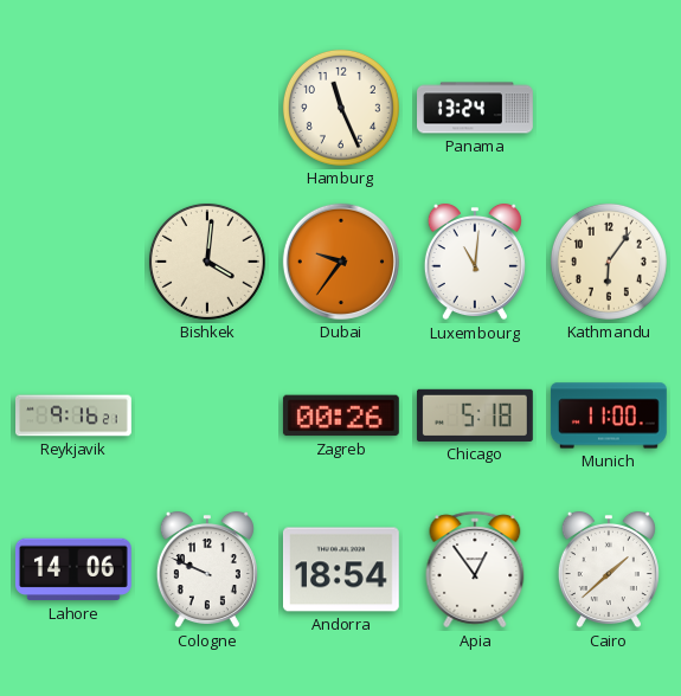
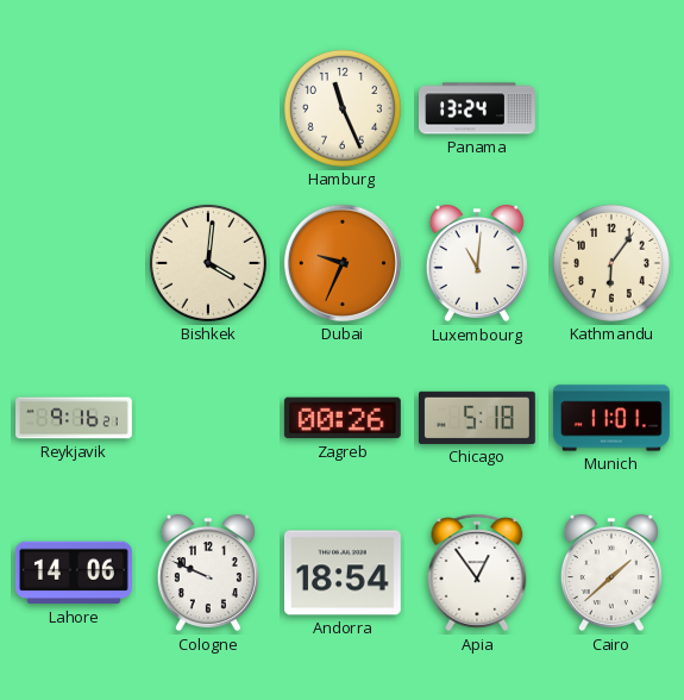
Dubai: 9:36 -> 9:34 (343, 263)
Munich: 11:00 -> 11:01 (611, 418)
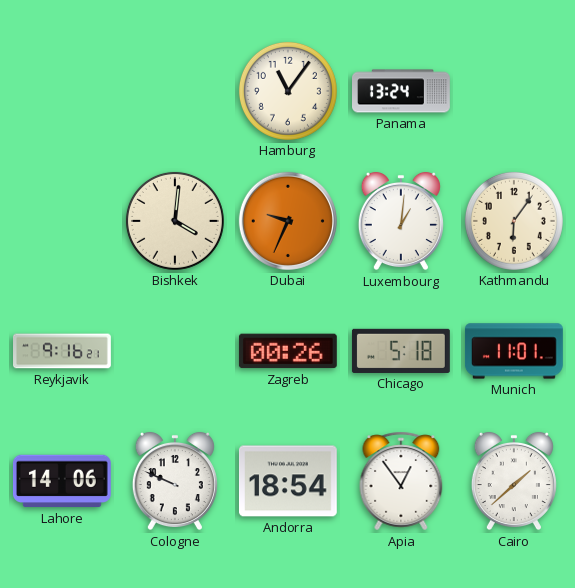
Hamburg: 11:26 -> 11:06 (288, 91)
Luxembourg: 11:01 -> 1:01 (401, 221)
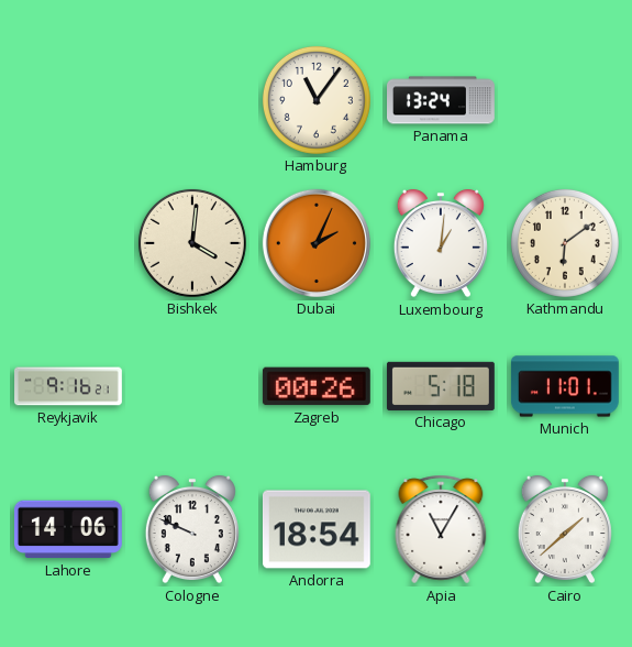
Dubai: 9:34 -> 2:04 (317, 243)
Kathmandu: 6:06 -> 6:09 (565, 243)
Apia: 12:54 -> 11:05 (441, 529)
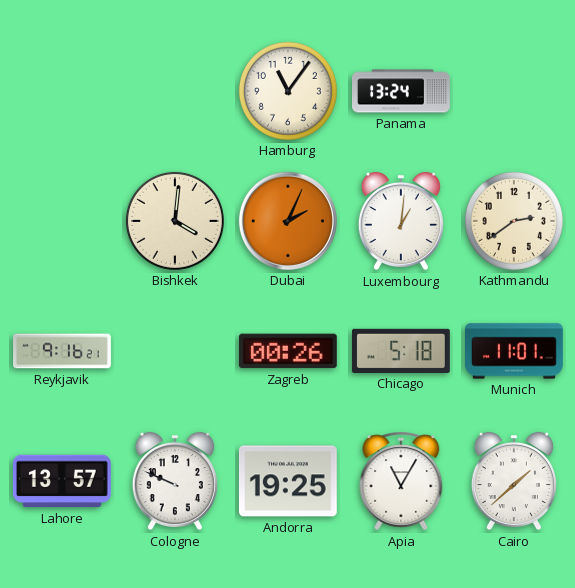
Kathmandu: 6:09 -> 2:39 (514, 221)
Lahore: 14:06 -> 13:57 (62, 481)
Andorra: 18:54 -> 19:25 (288, 481)
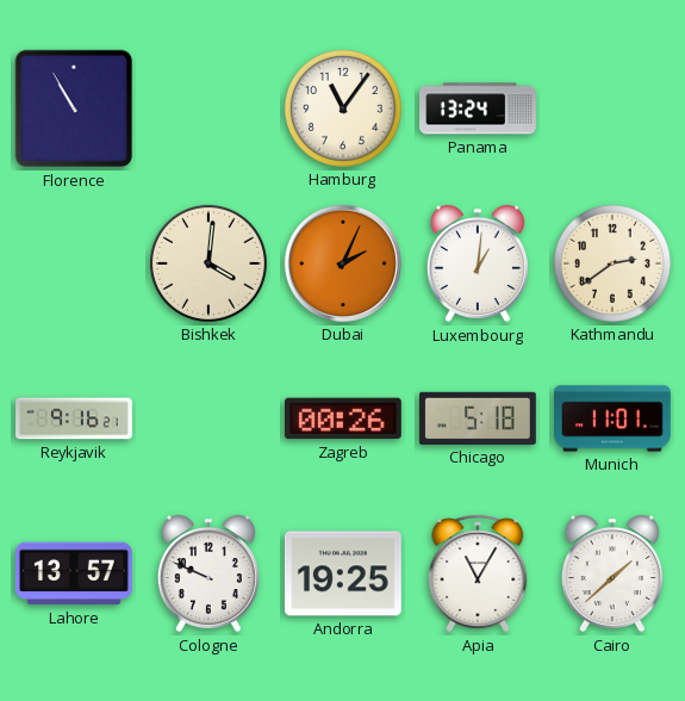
Florence: none -> 10:55 (74, 108)
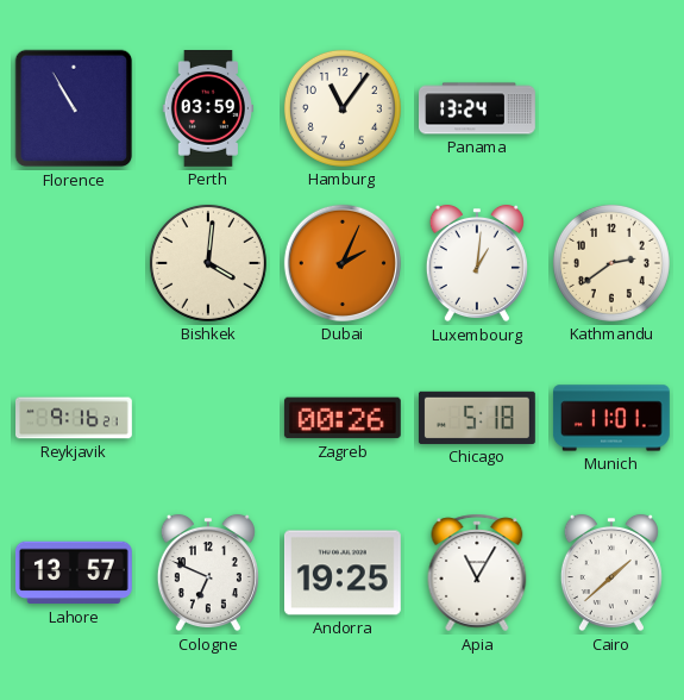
Perth: none -> 03:59 (208, 110)
Cologne: 9:49 -> 6:49 (208, 573)
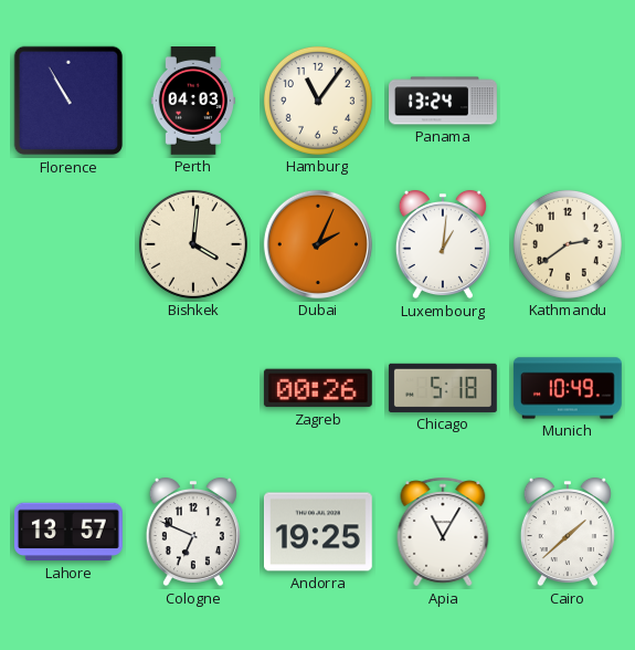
Perth: 03:59 -> 04:03 (193, 102)
Reykjavik: 9:16 -> none (75, 418)
Munich: 11:01 -> 10:49 (568, 388)
